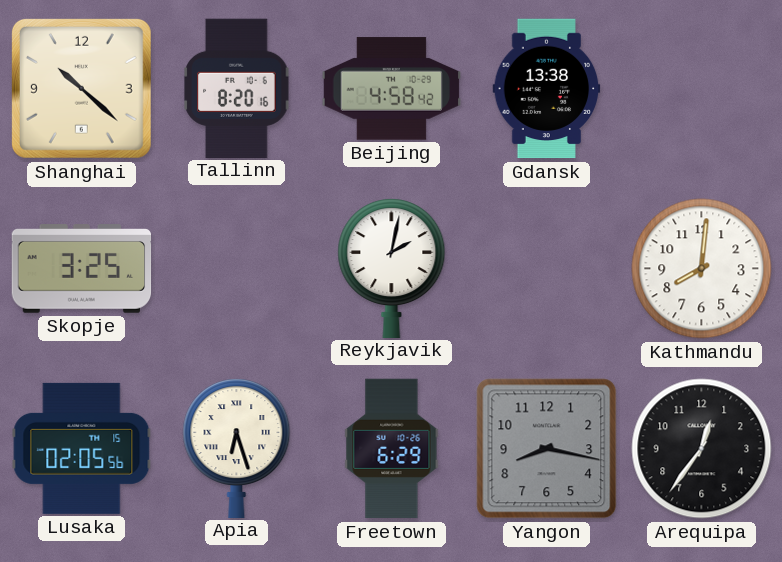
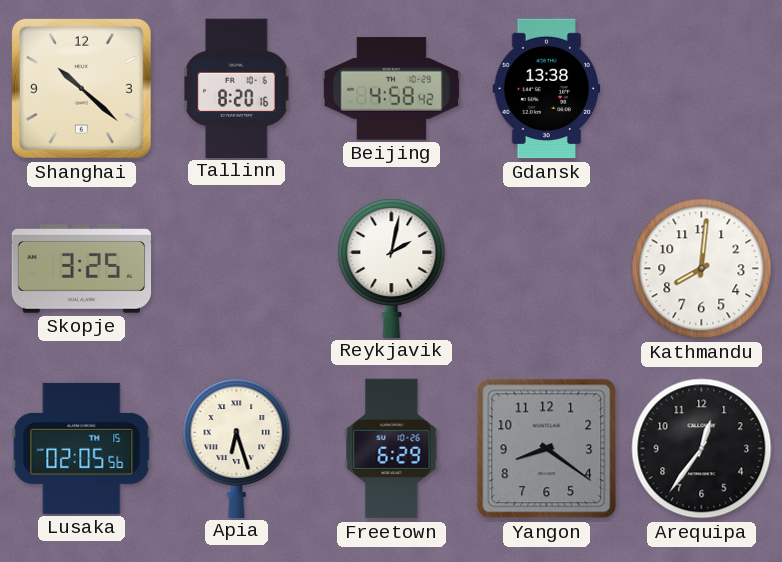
Yangon: 8:17 -> 8:21 (547, 449)
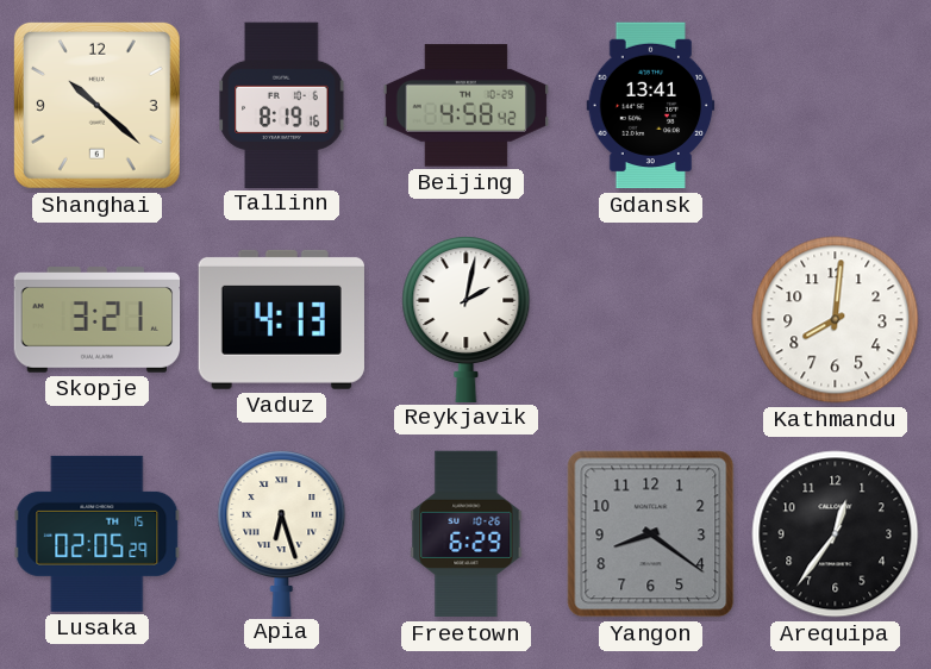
Tallinn: 8:20 -> 8:19 (282, 105)
Gdansk: 13:38 -> 13:41 (651, 106)
Skopje: 3:25 -> 3:21 (98, 320)
Vaduz: none -> 4:13 (281, 319)
Lusaka: 02:05:56 -> 02:05:29 (98, 533)
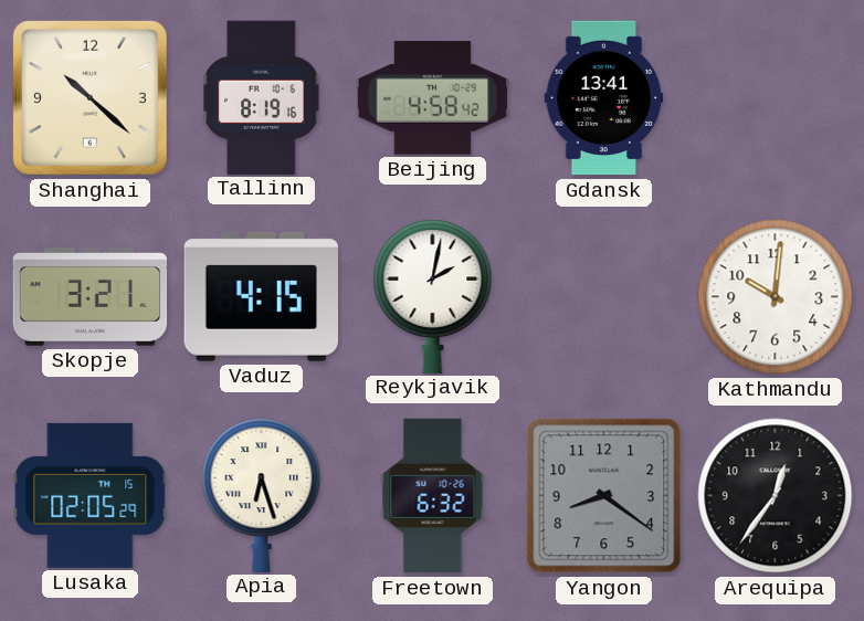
Vaduz: 4:13 -> 4:15 (261, 296)
Kathmandu: 8:01 -> 10:01 (776, 297)
Freetown: 6:29 -> 6:32 (433, 496)
